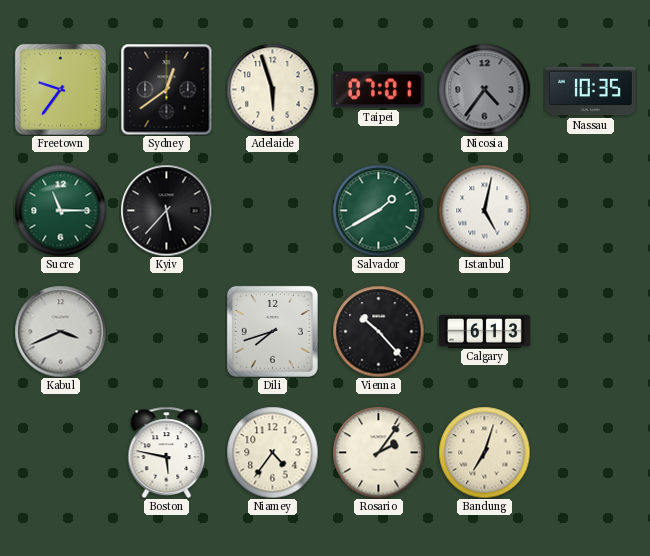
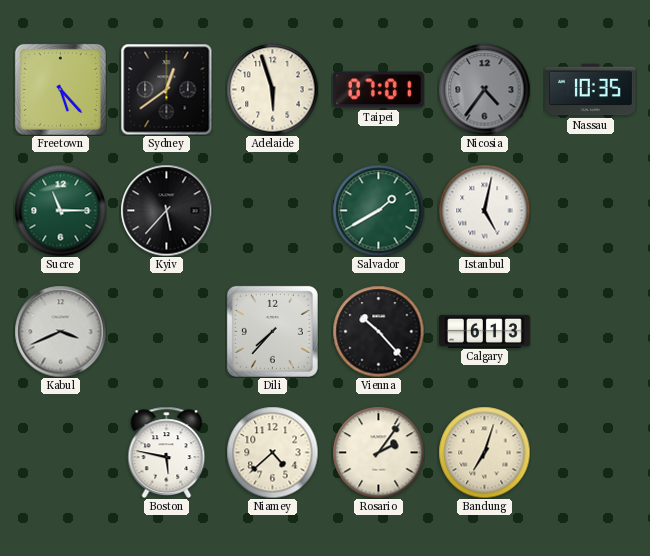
Freetown: 9:36 -> 5:23 (60, 89)
Dili: 7:42 -> 7:37 (272, 331)
Niamey: 4:36 -> 4:38 (272, 452)
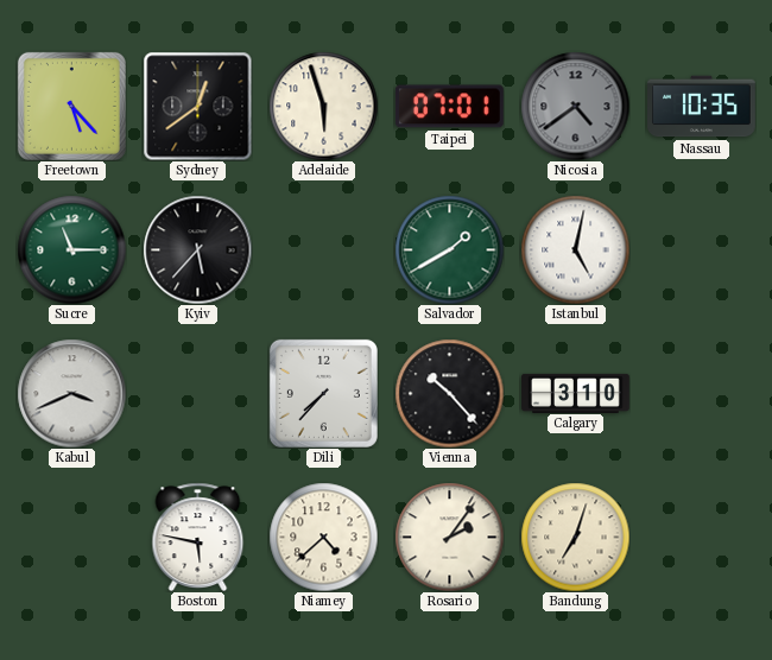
Nicosia: 4:36 -> 4:39 (575, 106)
Calgary: 6:13 -> 3:10 (576, 393)
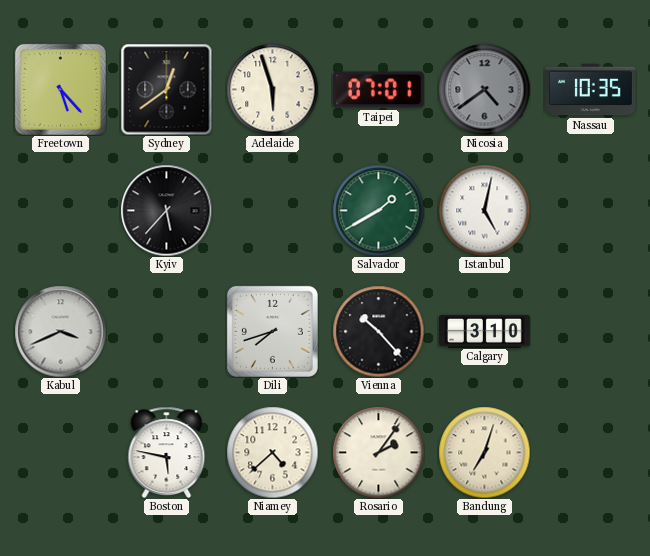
Sucre: 11:15 -> none (71, 249)
Dili: 7:37 -> 7:42 (272, 331)
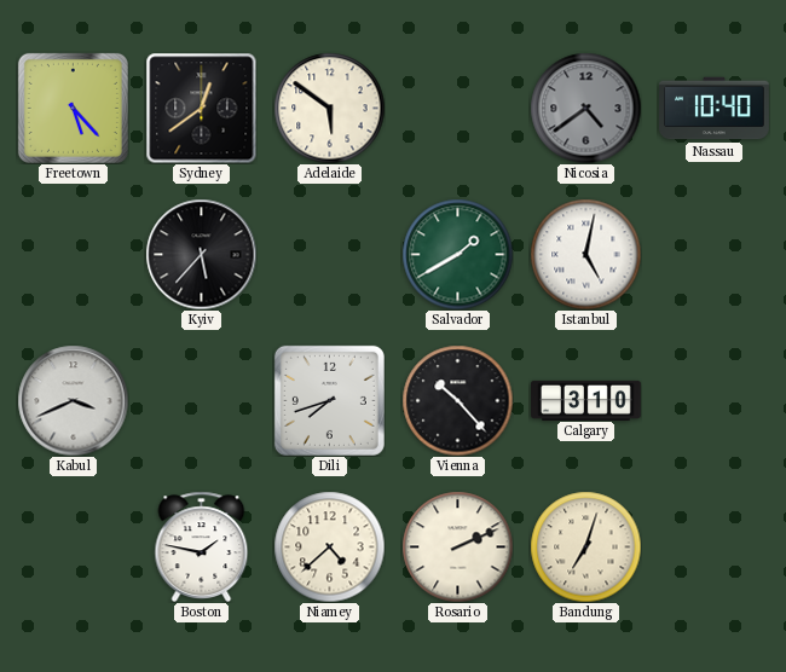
Adelaide: 5:57 -> 5:51 (329, 108)
Taipei: 07:01 -> none (379, 90)
Nassau: 10:35 -> 10:40 (715, 109)
Boston: 5:47 -> 1:47 (202, 546)
Rosario: 2:06 -> 2:11 (457, 546)
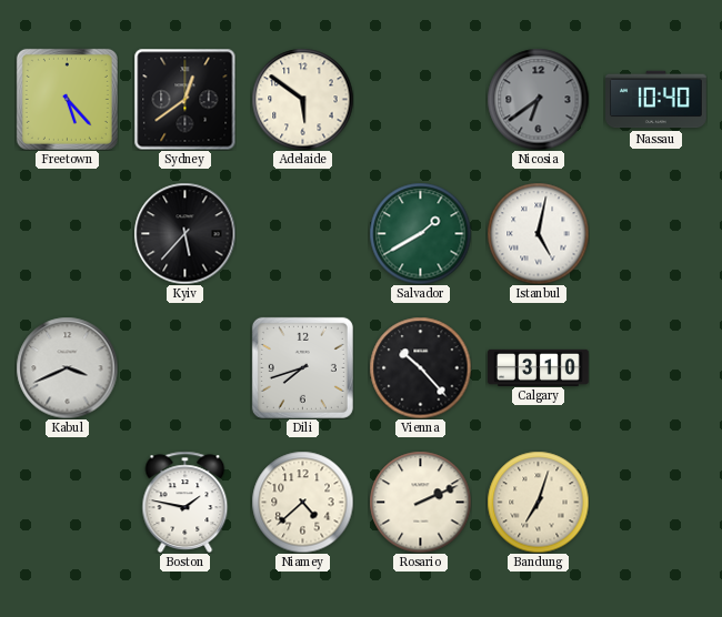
Nicosia: 4:39 -> 6:39 (538, 99)
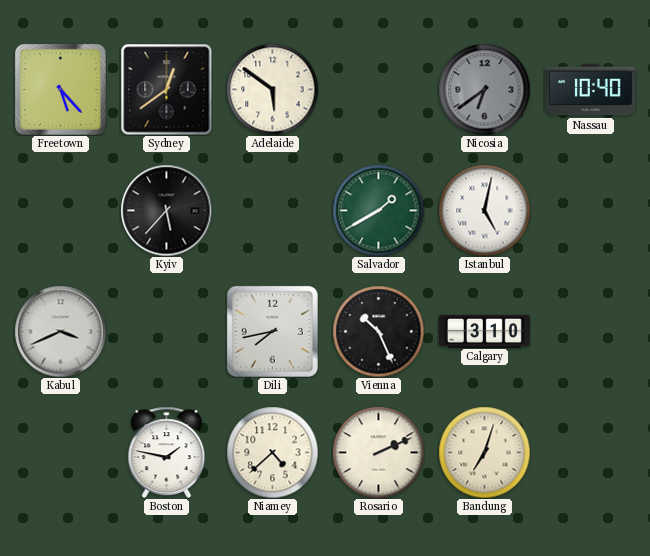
Dili: 7:42 -> 7:43 (272, 331)
Vienna: 10:23 -> 10:26 (378, 331)
